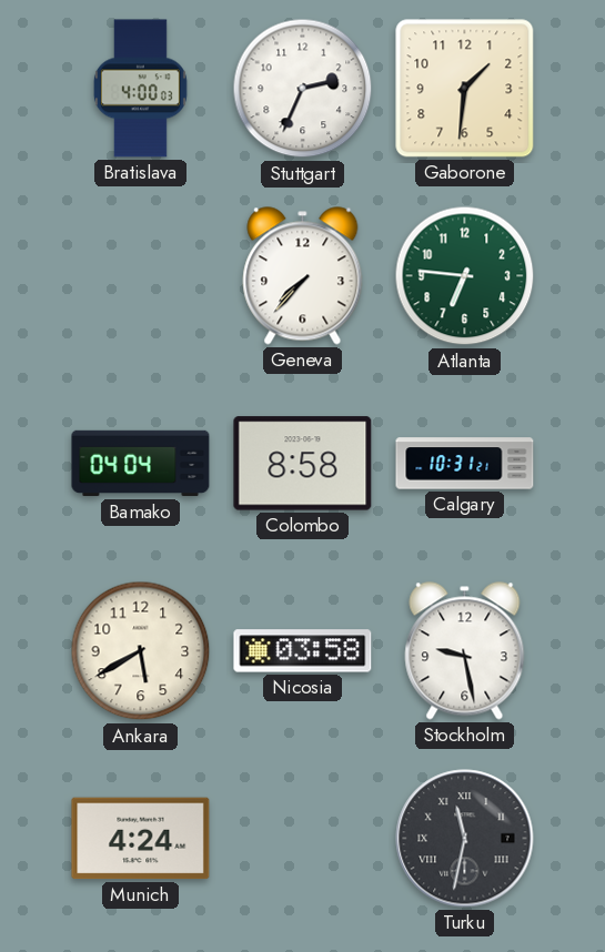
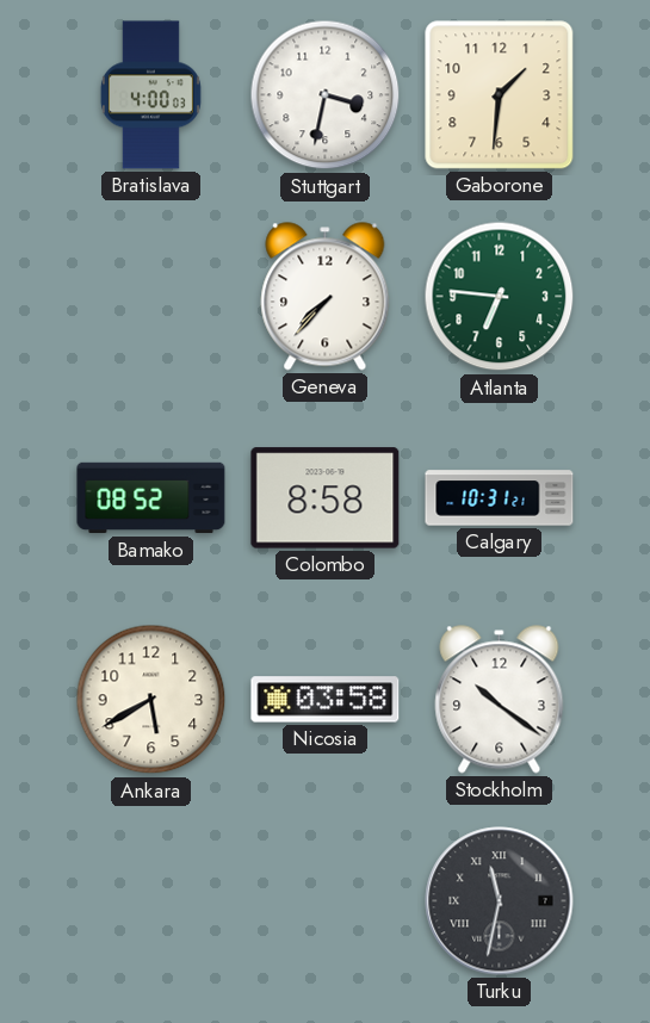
Stuttgart: 2:34 -> 3:32 (326, 95)
Bamako: 04:04 -> 08:52 (151, 498)
Stockholm: 9:28 -> 10:21 (500, 700)
Munich: 4:24 -> none (141, 839)
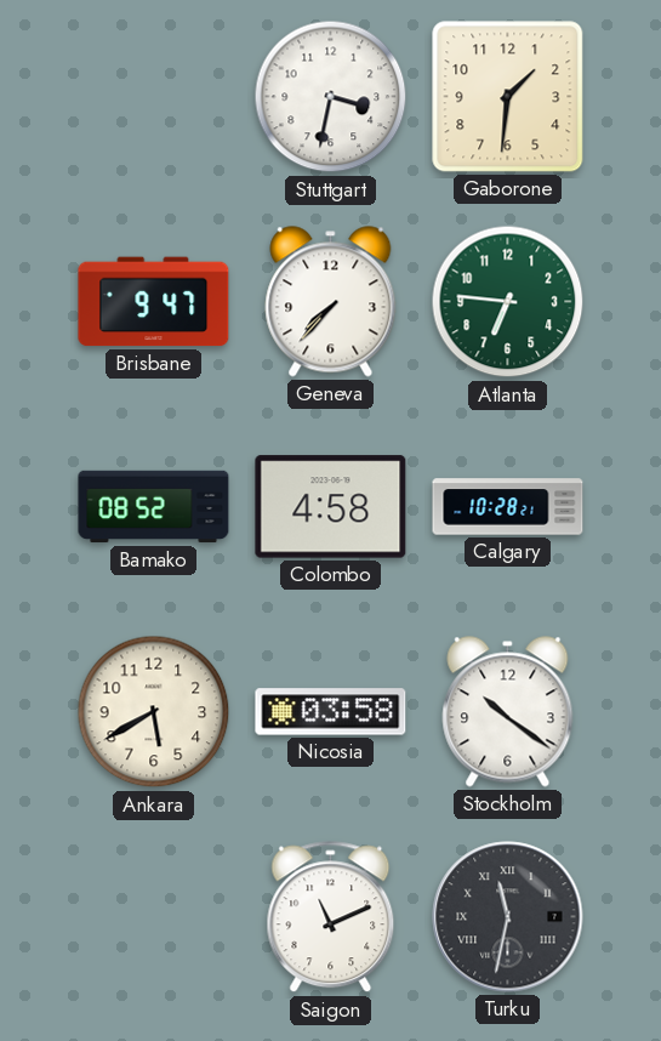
Bratislava: 4:00 -> none (150, 95)
Brisbane: none -> 9:47 (154, 302)
Colombo: 8:58 -> 4:58 (331, 507)
Calgary: 10:31 -> 10:28 (508, 507)
Saigon: none -> 11:11 (331, 917)
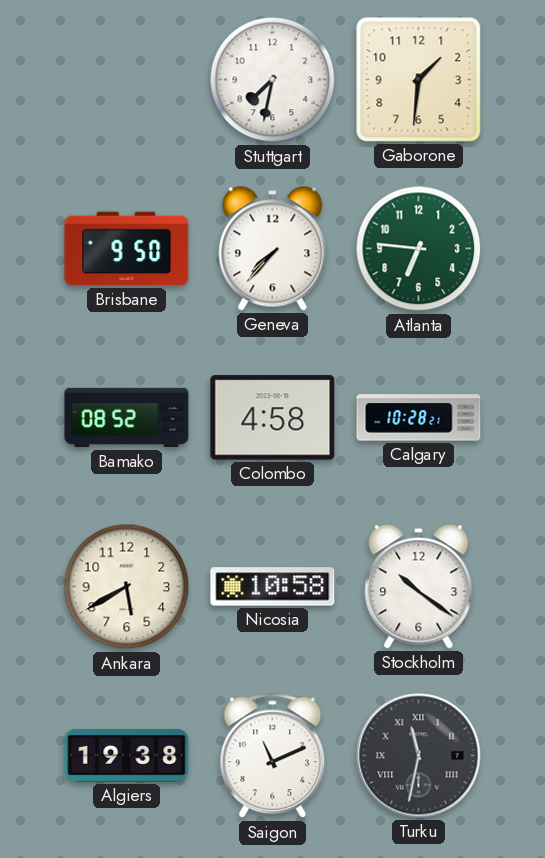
Stuttgart: 3:32 -> 7:32 (273, 80)
Brisbane: 9:47 -> 9:50 (127, 249)
Nicosia: 03:58 -> 10:58 (273, 587)
Algiers: none -> 19:38 (127, 756)
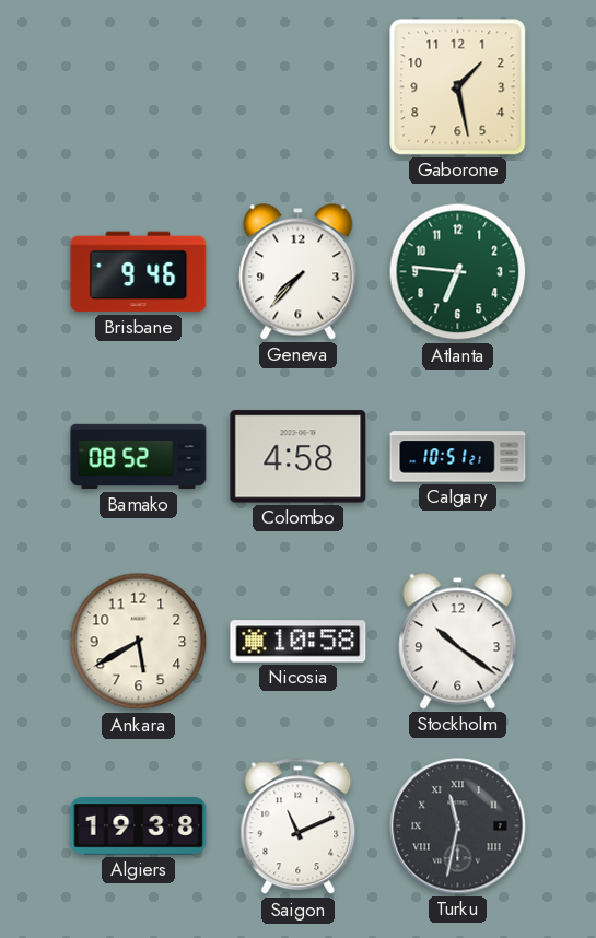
Stuttgart: 7:32 -> none (273, 80)
Gaborone: 1:31 -> 1:28 (458, 87)
Brisbane: 9:50 -> 9:46 (139, 272)
Calgary: 10:28 -> 10:51 (458, 457)
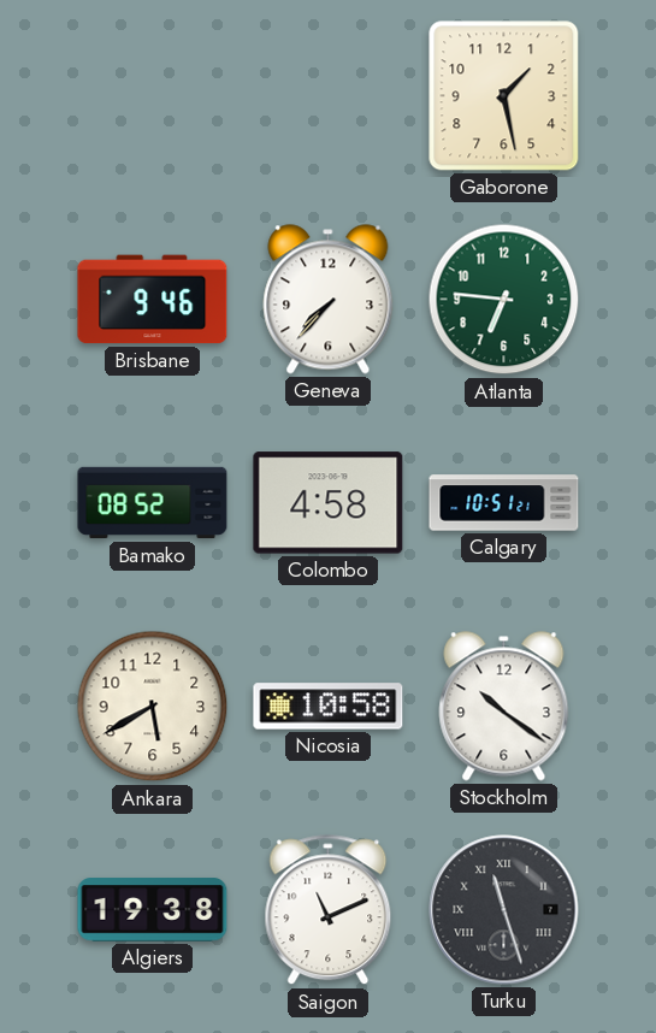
Turku: 11:32 -> 11:27 (504, 910)
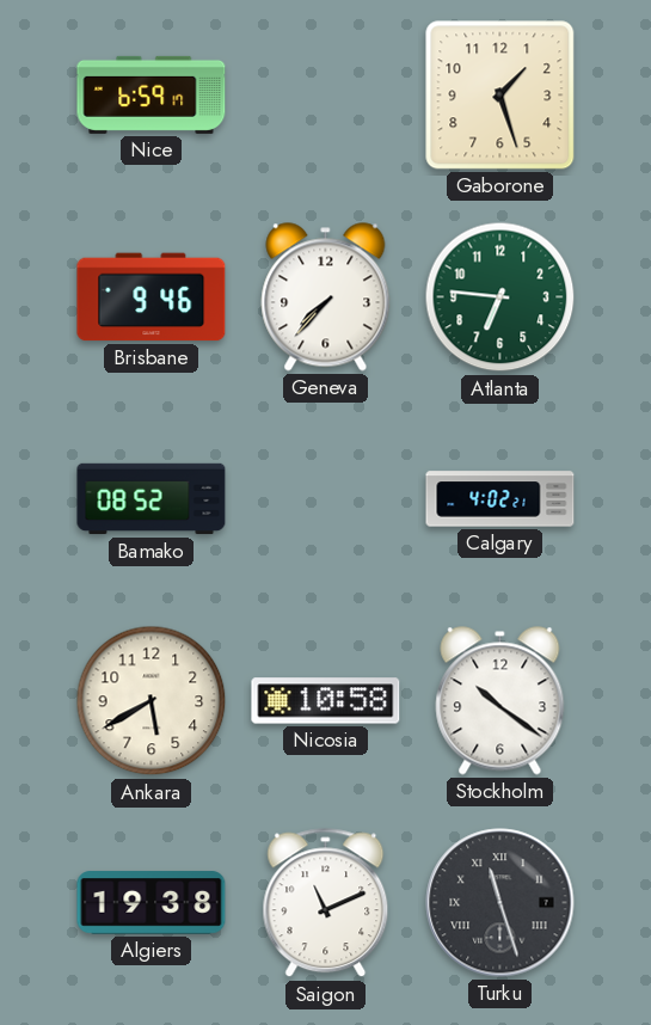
Nice: none -> 6:59 (152, 94)
Gaborone: 1:28 -> 1:27 (500, 96)
Colombo: 4:58 -> none (329, 503)
Calgary: 10:51 -> 4:02 (500, 499)
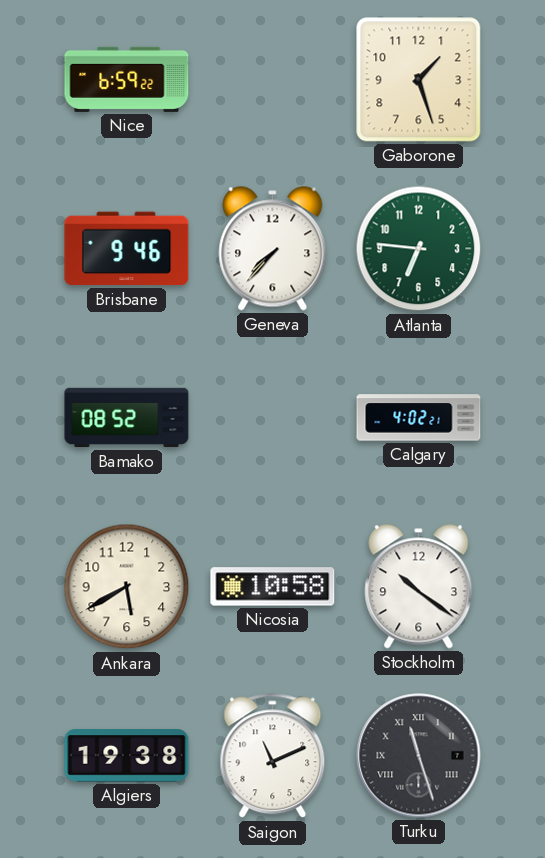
Nice: 6:59:17 -> 6:59:22 (127, 79)
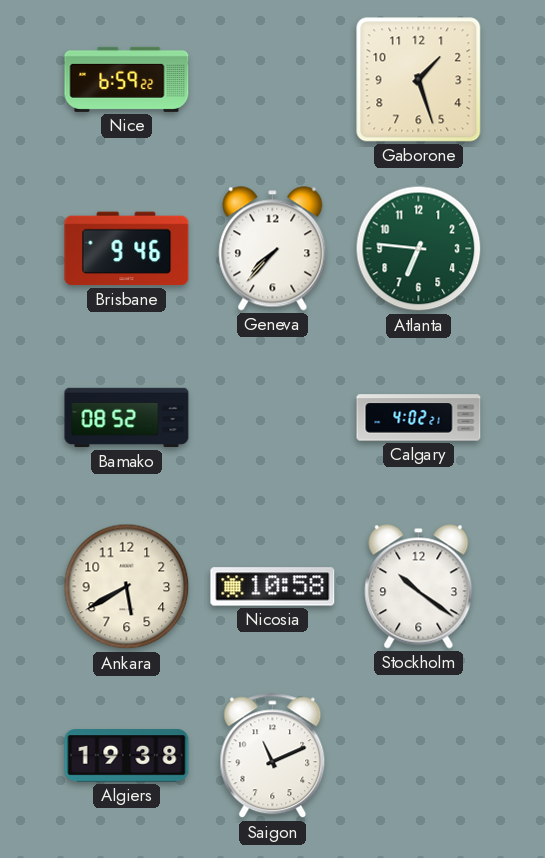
Turku: 11:27 -> none (419, 756)
